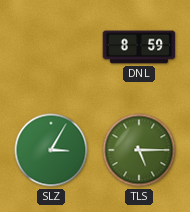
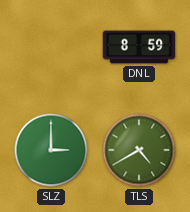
SLZ: 3:05 -> 3:00 (51, 150)
TLS: 5:15 -> 4:40 (139, 150)
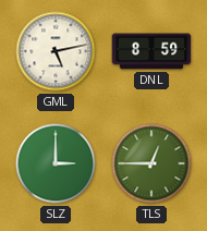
GML: none -> 5:13 (56, 51)
TLS: 4:40 -> 12:45 (151, 163)
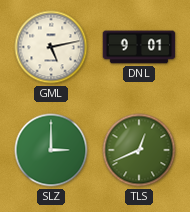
DNL: 8:59 -> 9:01 (139, 47)
TLS: 12:45 -> 12:41 (139, 150)
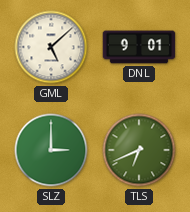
GML: 5:13 -> 5:08 (51, 47)
TLS: 12:41 -> 6:41 (139, 150)
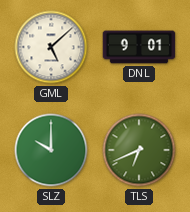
SLZ: 3:00 -> 10:00 (51, 150)
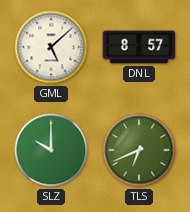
DNL: 9:01 -> 8:57 (139, 47)
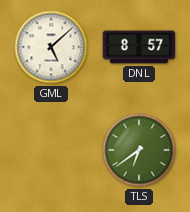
SLZ: 10:00 -> none (51, 150)
TLS: 6:41 -> 6:39 (139, 150)
